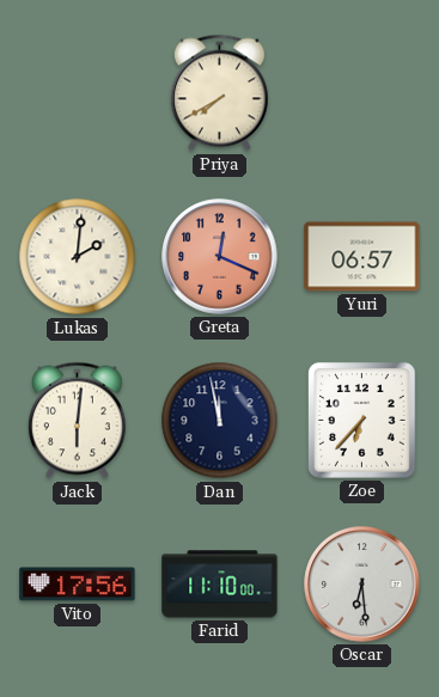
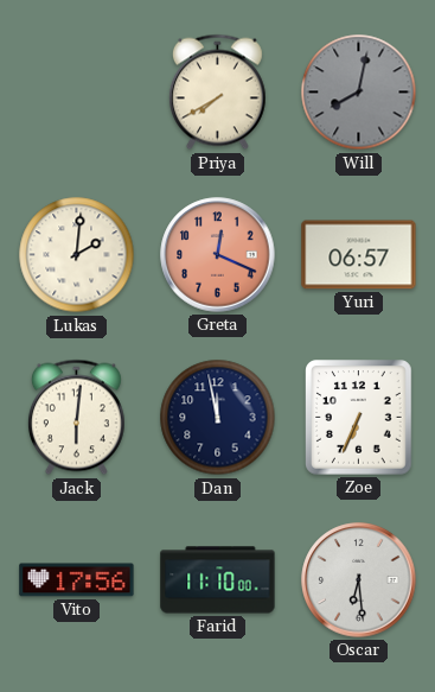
Will: none -> 8:02 (359, 93)
Zoe: 6:37 -> 6:34 (359, 418)
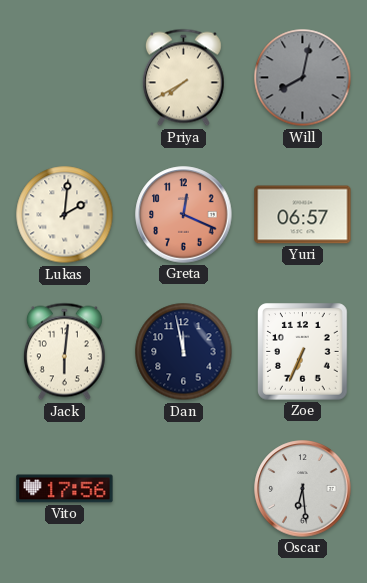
Farid: 11:10 -> none (218, 580)
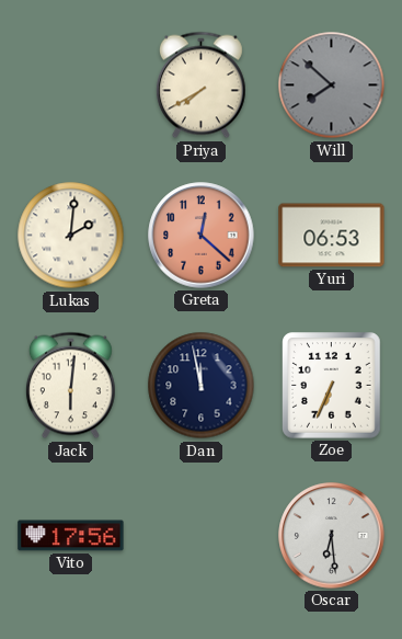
Will: 8:02 -> 7:52 (332, 85)
Greta: 12:19 -> 12:22 (202, 236)
Yuri: 06:57 -> 06:53 (332, 236)
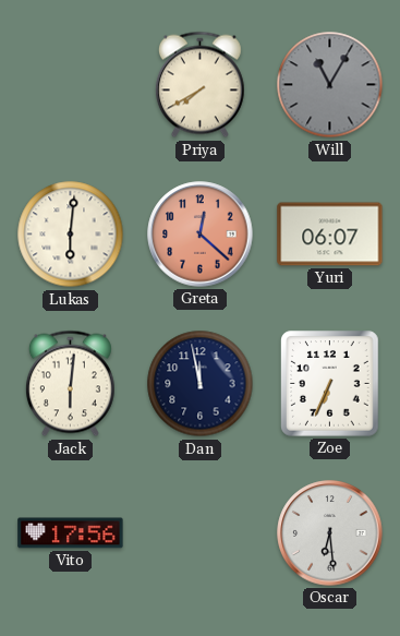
Will: 7:52 -> 11:05 (330, 85)
Lukas: 2:01 -> 6:01 (71, 235)
Yuri: 06:53 -> 06:07 (330, 235)
